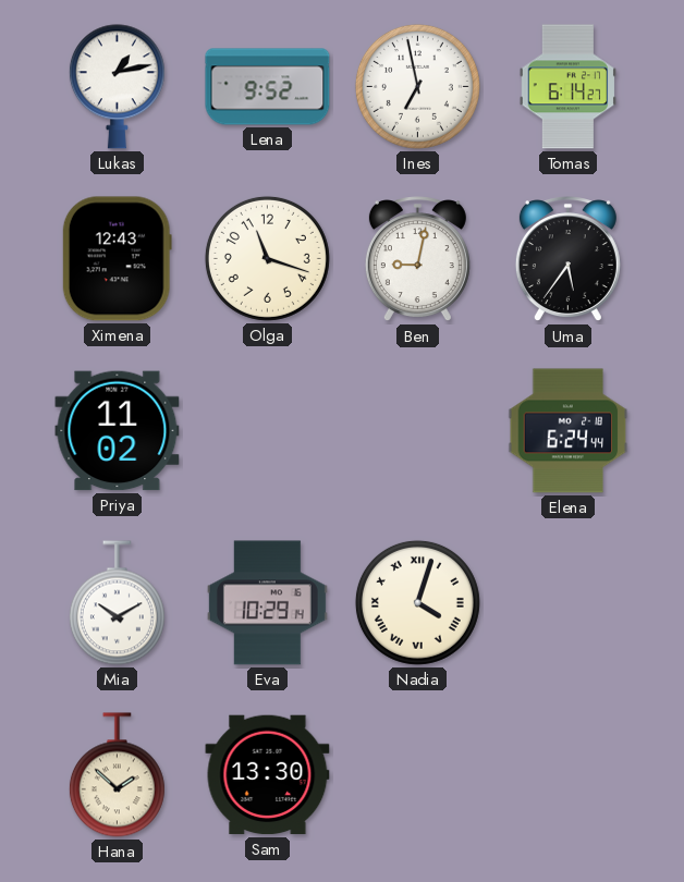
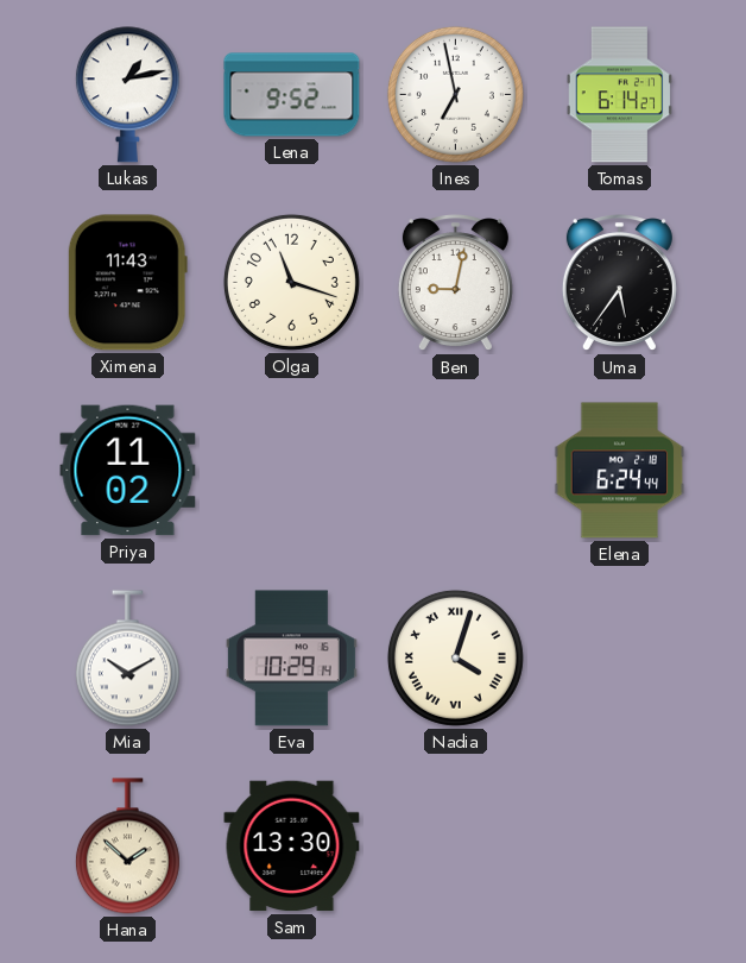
Ximena: 12:43 -> 11:43 (127, 283)
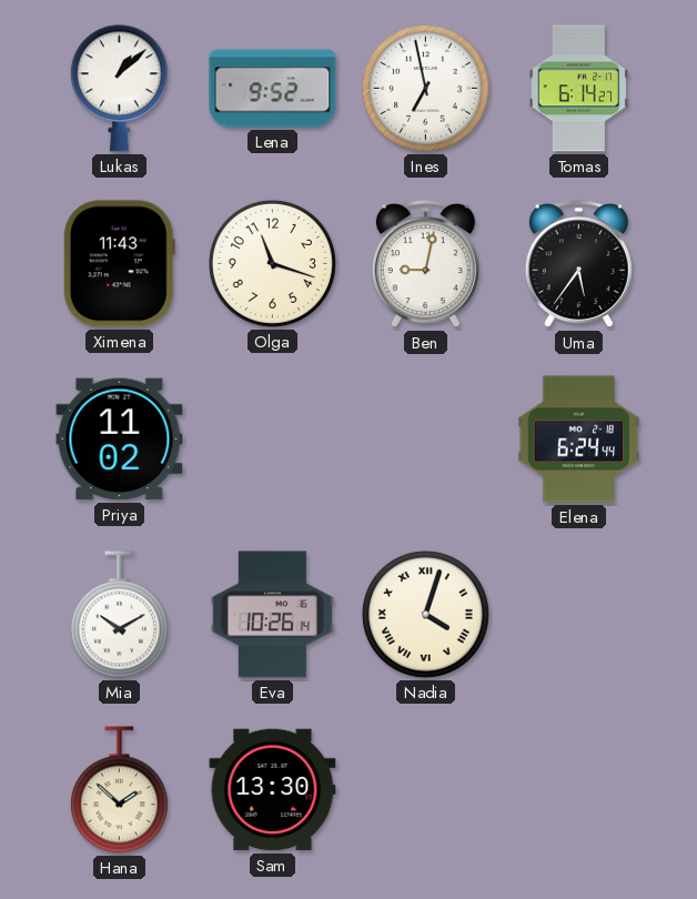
Lukas: 1:13 -> 1:08 (119, 89)
Eva: 10:29 -> 10:26 (272, 615)
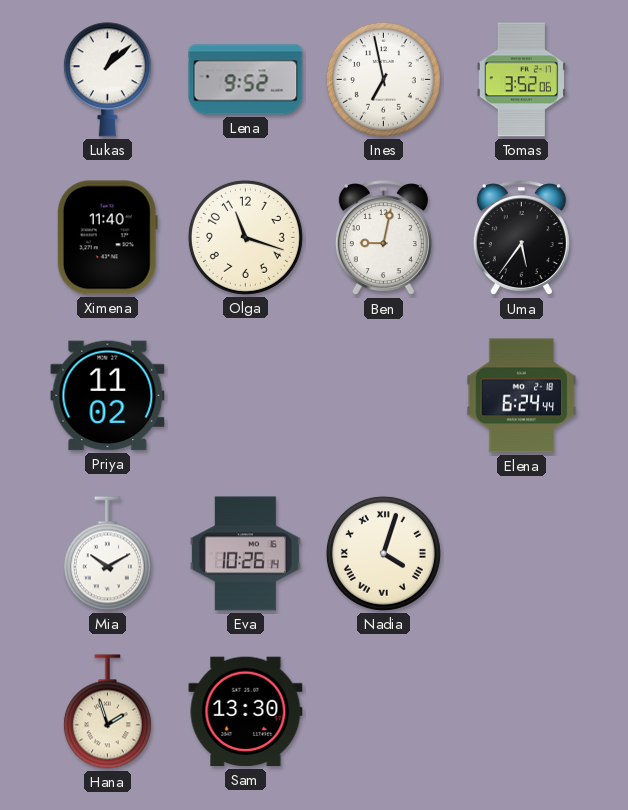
Tomas: 6:14 -> 3:52 (521, 80)
Ximena: 11:43 -> 11:40 (107, 238)
Hana: 1:52 -> 1:57 (107, 712)
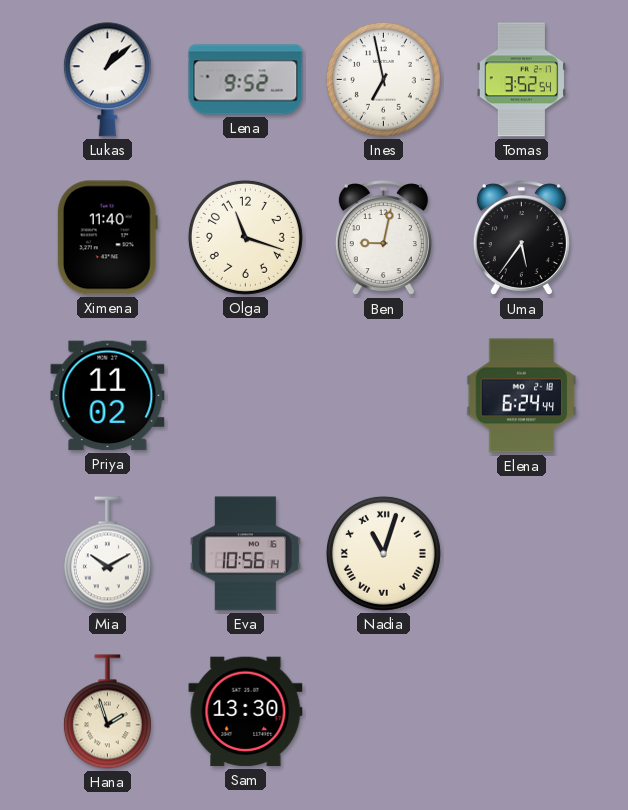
Tomas: 3:52:06 -> 3:52:54 (521, 80)
Eva: 10:26 -> 10:56 (245, 554)
Nadia: 4:03 -> 11:03 (383, 553)
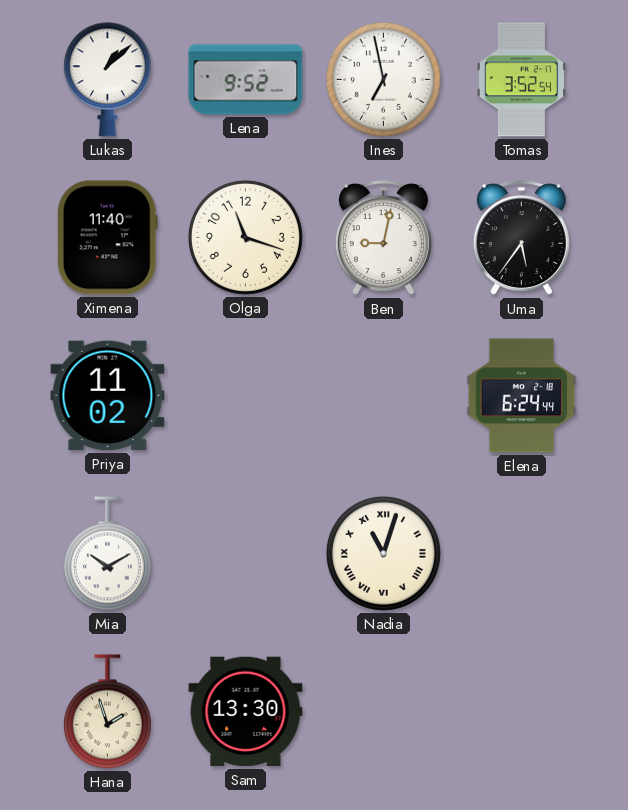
Eva: 10:56 -> none (245, 554)
